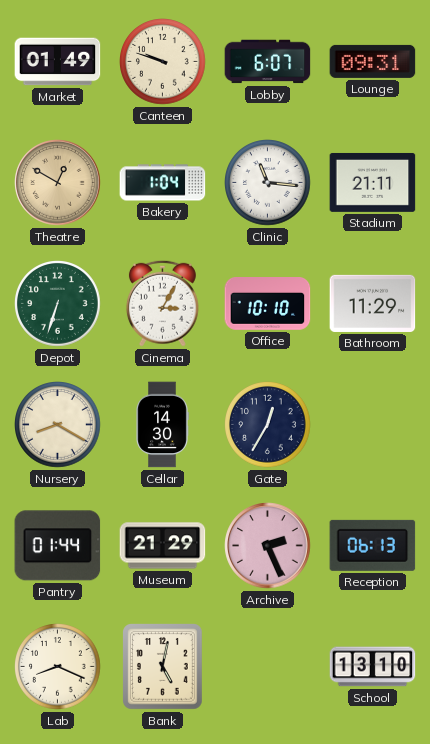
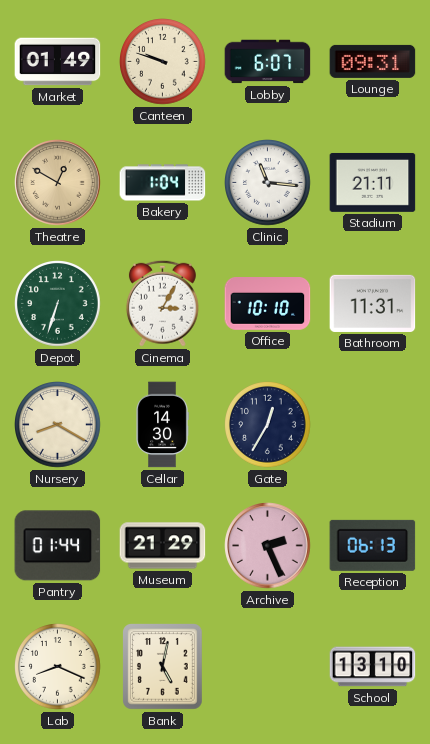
Bathroom: 11:29 -> 11:31 (373, 303)
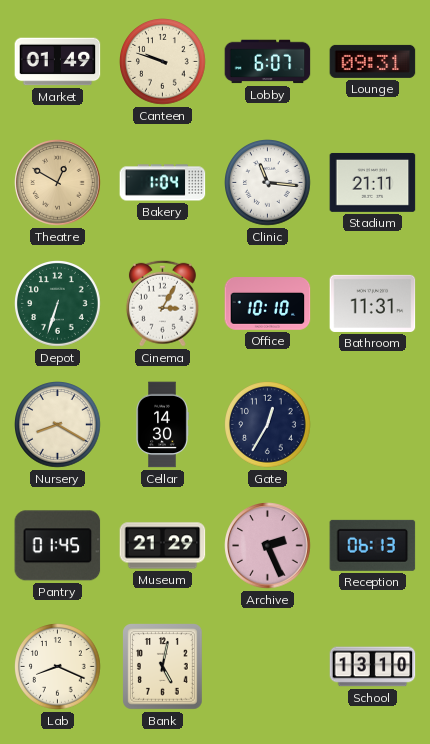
Pantry: 01:44 -> 01:45 (58, 546)
